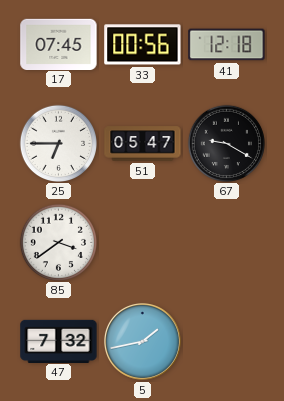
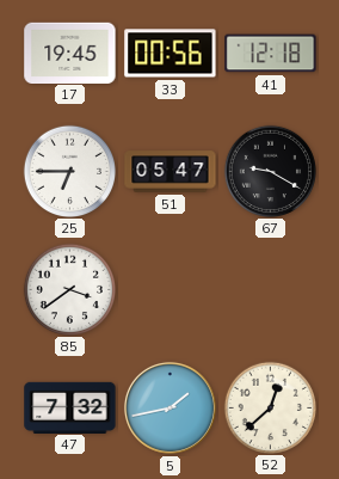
17: 07:45 -> 19:45 (70, 53)
52: none -> 12:38 (270, 407)
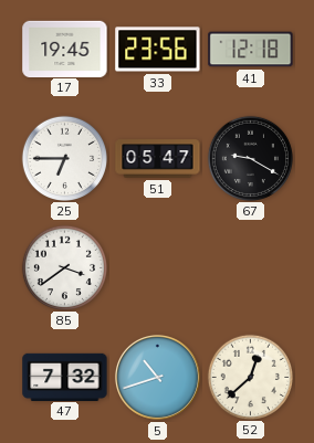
33: 00:56 -> 23:56 (158, 50)
5: 1:43 -> 10:42 (157, 377)
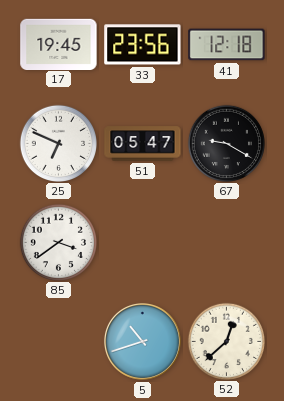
25: 6:45 -> 6:49 (58, 143)
47: 7:32 -> none (65, 377)
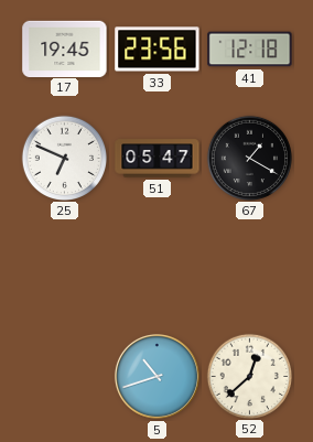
67: 9:20 -> 1:20 (249, 158)
85: 3:39 -> none (58, 242)
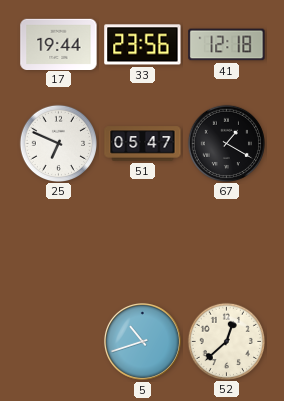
17: 19:45 -> 19:44 (59, 44)
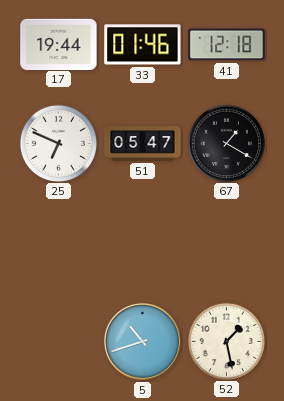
33: 23:56 -> 01:46 (143, 45)
52: 12:38 -> 1:28 (226, 341)
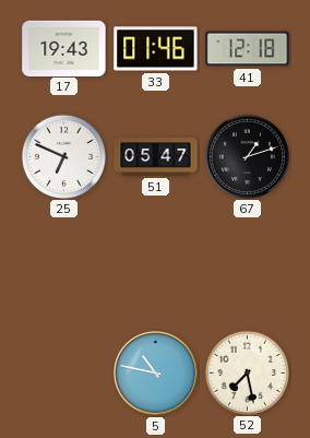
17: 19:44 -> 19:43 (64, 48)
67: 1:20 -> 1:12 (247, 156)
5: 10:42 -> 10:47 (155, 372)
52: 1:28 -> 7:28 (247, 372)
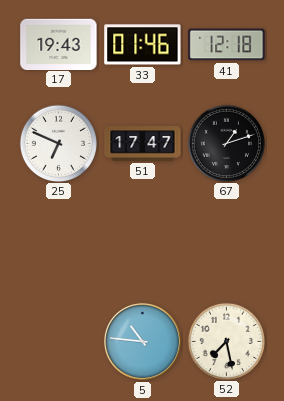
51: 05:47 -> 17:47 (143, 144)
5: 10:47 -> 10:46 (142, 341)
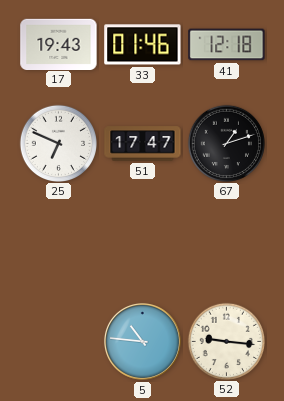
52: 7:28 -> 9:16 (226, 341)
